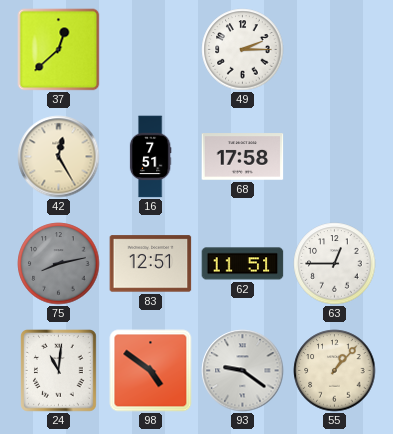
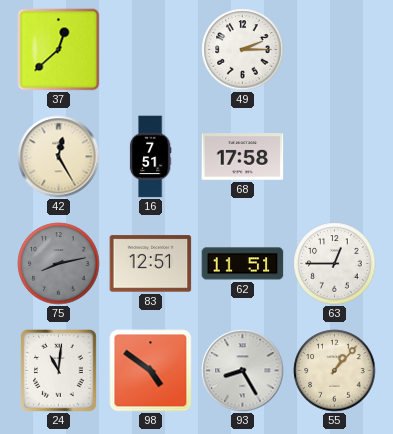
93: 9:21 -> 8:25 (243, 371)
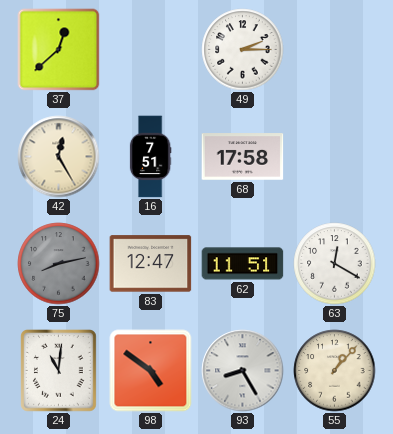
83: 12:51 -> 12:47 (151, 264)
63: 12:45 -> 12:20 (335, 264)
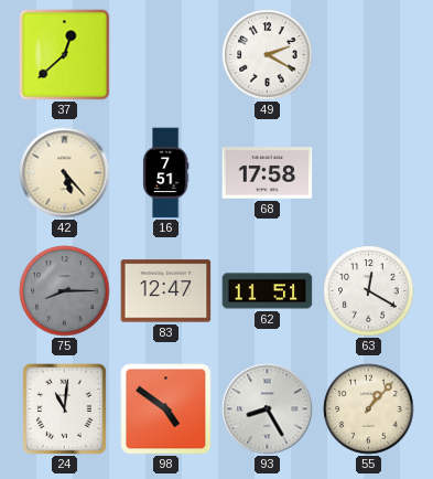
49: 2:15 -> 2:20 (268, 55)
42: 12:25 -> 5:23 (65, 173)
75: 8:13 -> 8:15 (65, 291)
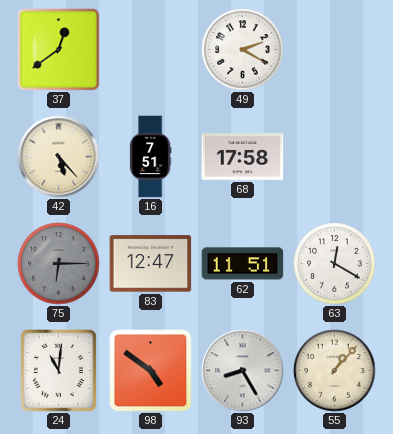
37: 12:38 -> 12:39 (59, 50)
75: 8:15 -> 6:15 (59, 264)
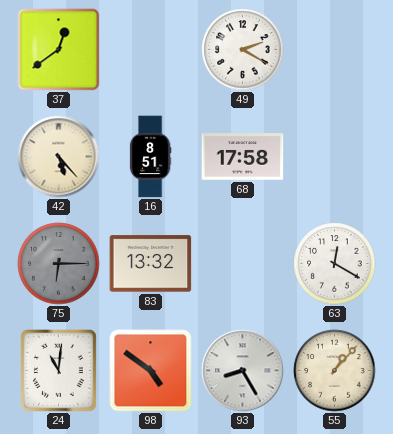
16: 7:51 -> 8:51 (150, 157)
83: 12:47 -> 13:32 (151, 264)
62: 11:51 -> none (243, 264)
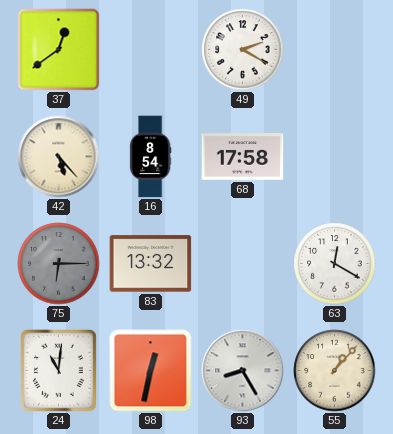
16: 8:51 -> 8:54 (150, 157)
98: 4:51 -> 12:32 (151, 371)
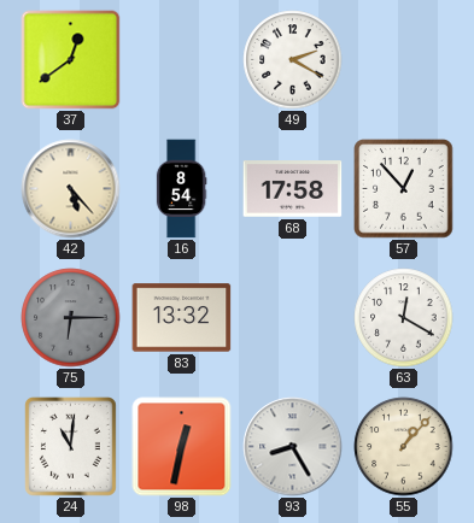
57: none -> 12:53 (404, 189)
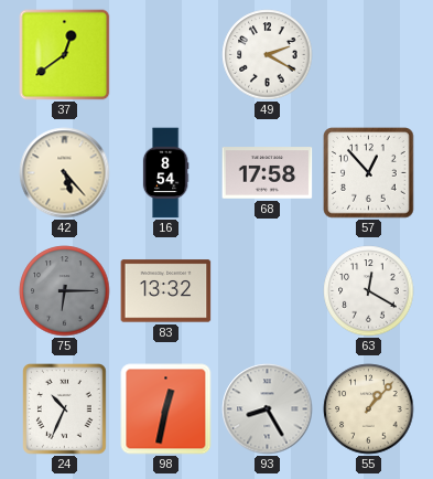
24: 11:01 -> 10:34 (65, 409)
